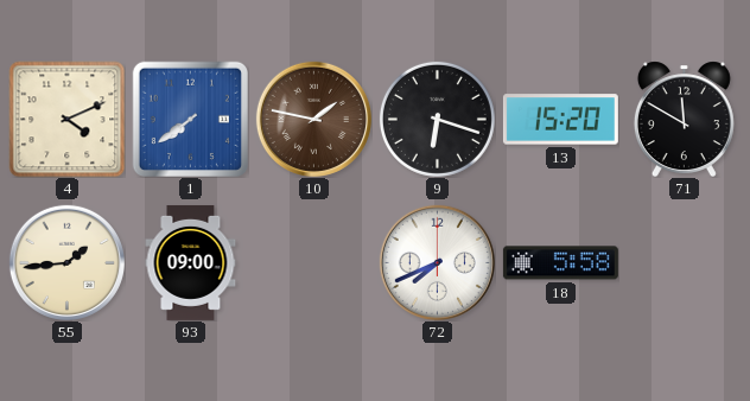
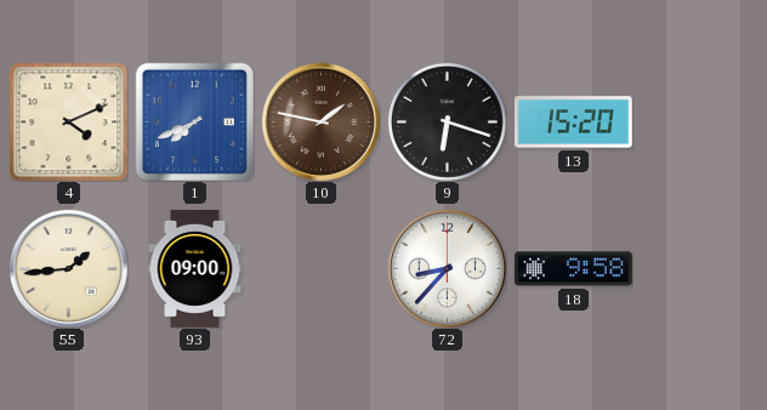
1: 7:39 -> 7:41 (194, 121)
71: 11:50 -> none (684, 119)
72: 7:41 -> 8:37 (447, 268)
18: 5:58 -> 9:58 (573, 269)
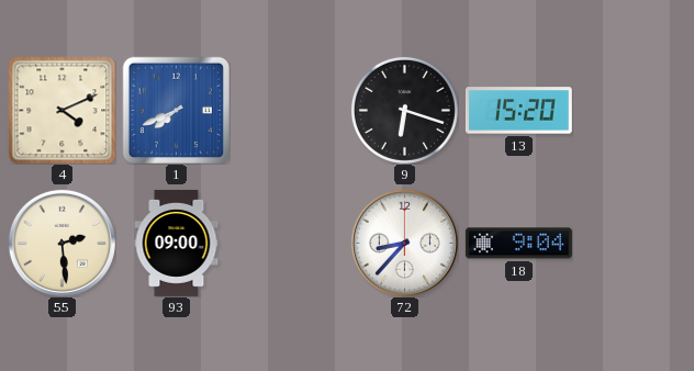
10: 1:47 -> none (320, 121)
55: 1:44 -> 2:29 (61, 243)
18: 9:58 -> 9:04 (518, 244)
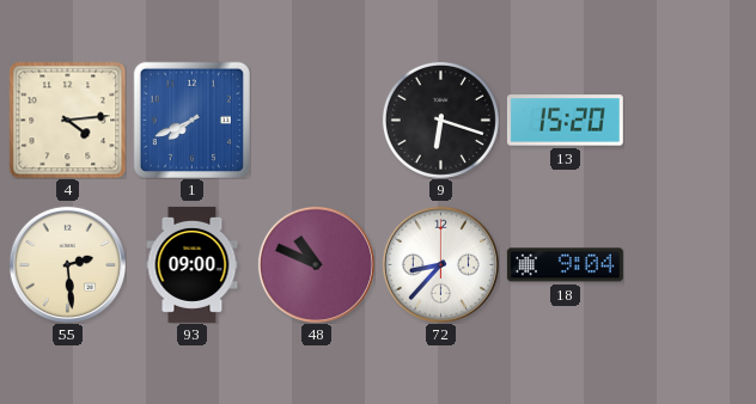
4: 4:11 -> 4:14 (67, 120)
48: none -> 10:49 (316, 264)
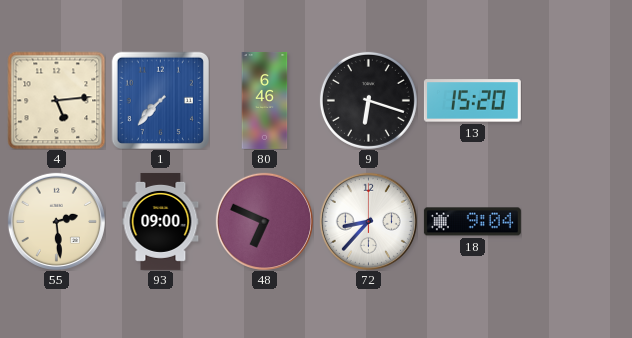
4: 4:14 -> 5:14 (56, 100)
1: 7:41 -> 7:37 (160, 100)
80: none -> 6:46 (265, 100)
48: 10:49 -> 6:49 (264, 221)
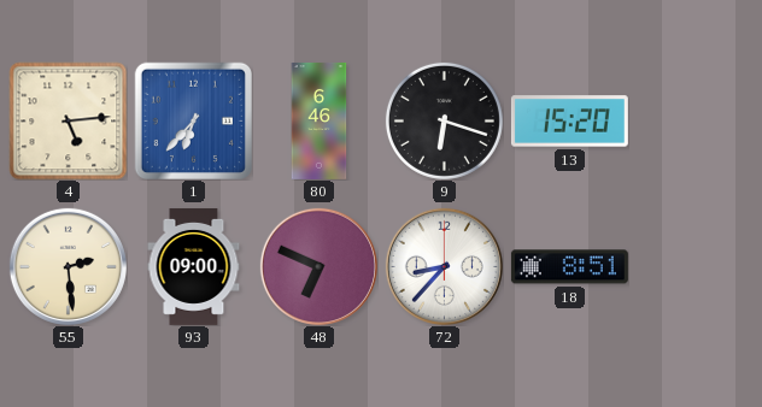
1: 7:37 -> 6:37 (193, 120)
18: 9:04 -> 8:51 (569, 267)
